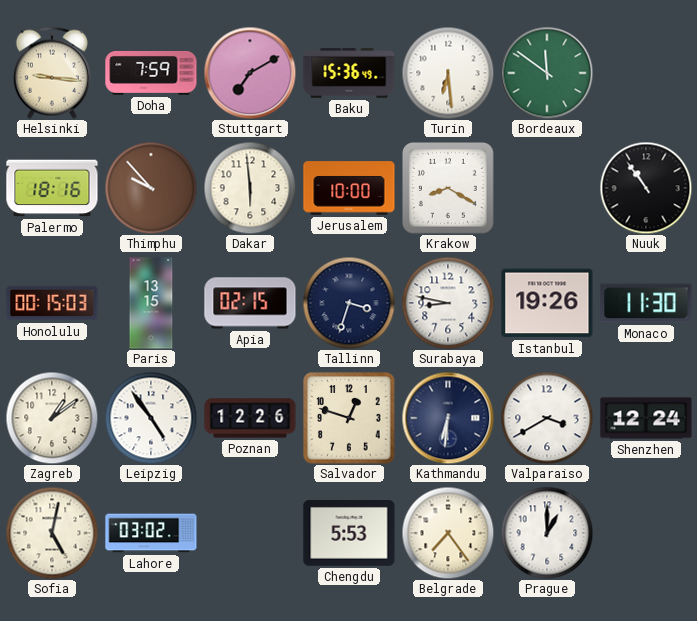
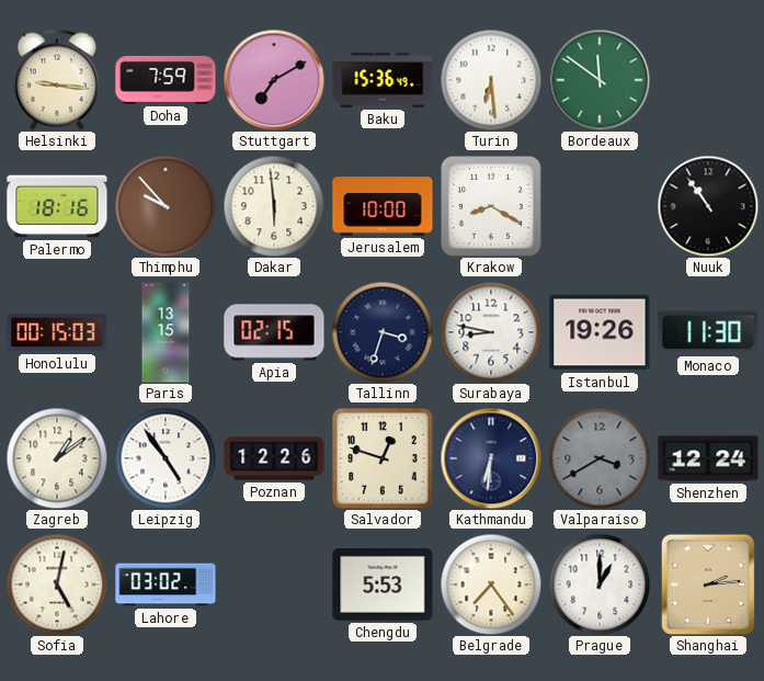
Valparaiso dial: white -> grey (600, 458)
Shanghai: none -> 2:14 (708, 584)
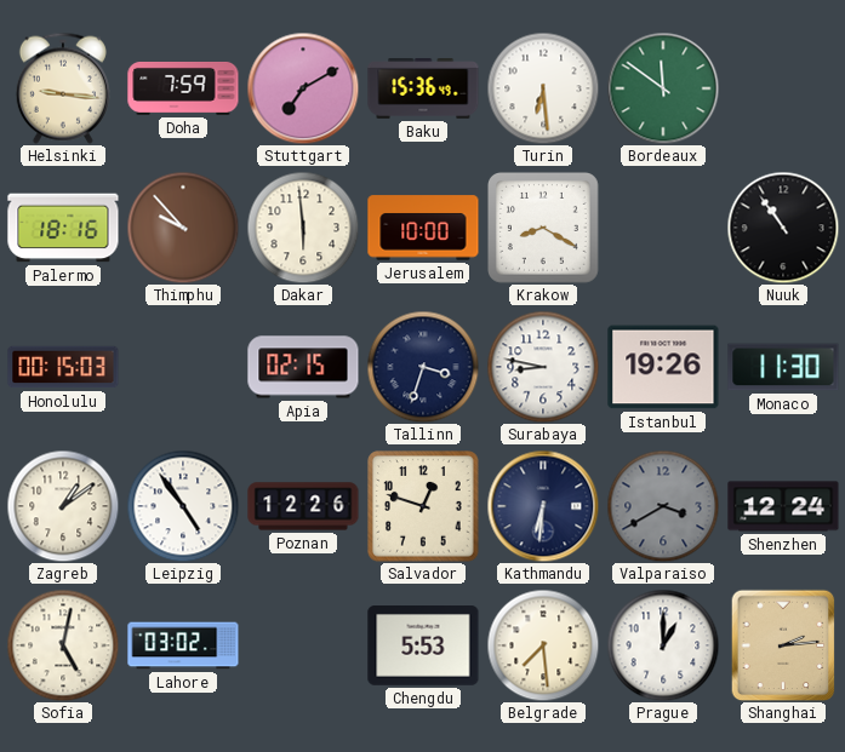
Paris: 13:15 -> none (166, 332)
Belgrade: 7:24 -> 7:29 (543, 645)
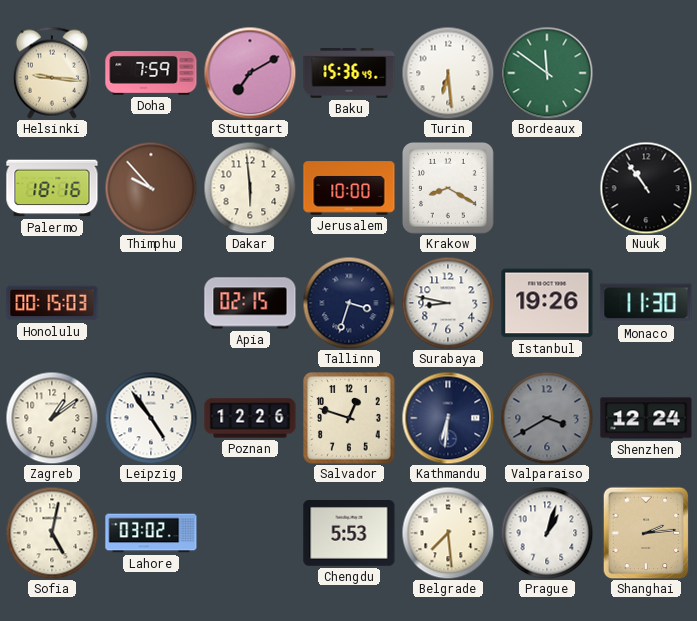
Prague: 1:00 -> 1:03 (547, 533)
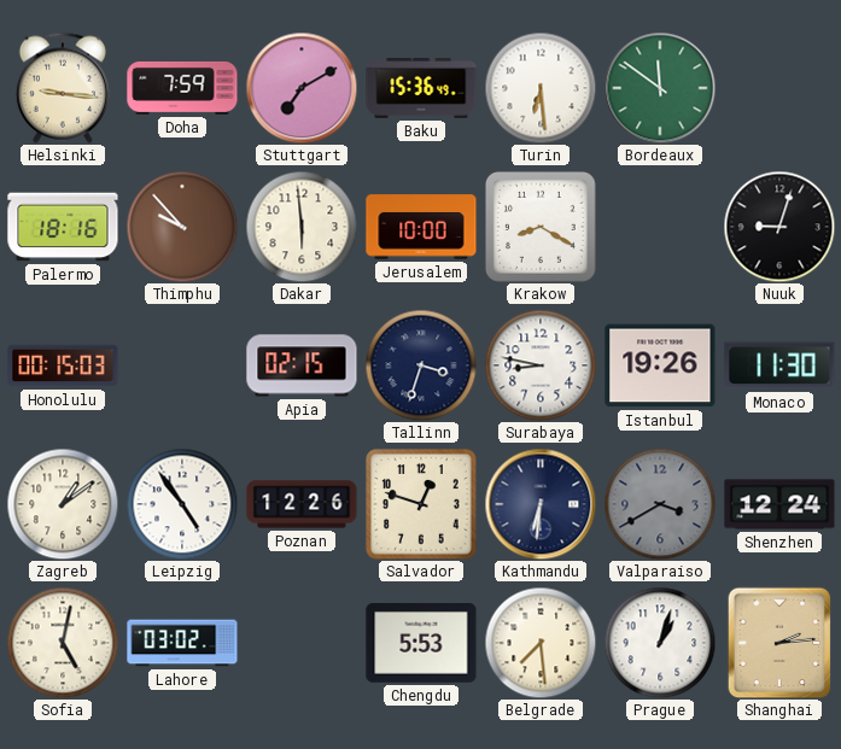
Nuuk: 10:54 -> 9:03 (779, 227)
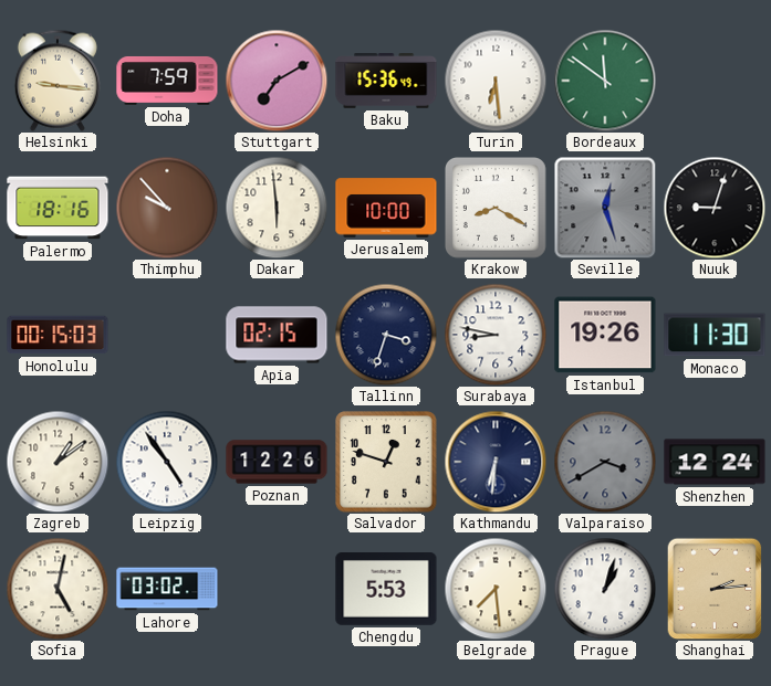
Seville: none -> 12:27 (605, 208)
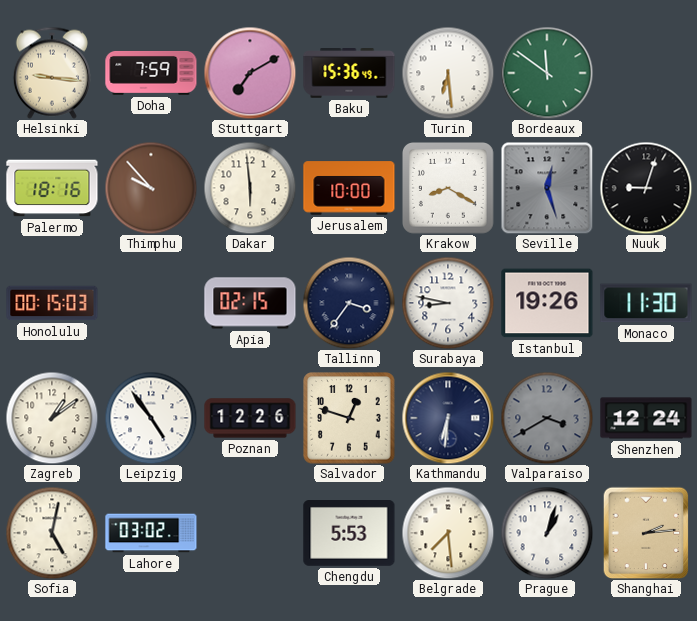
Tallinn: 3:33 -> 3:36 (349, 303)
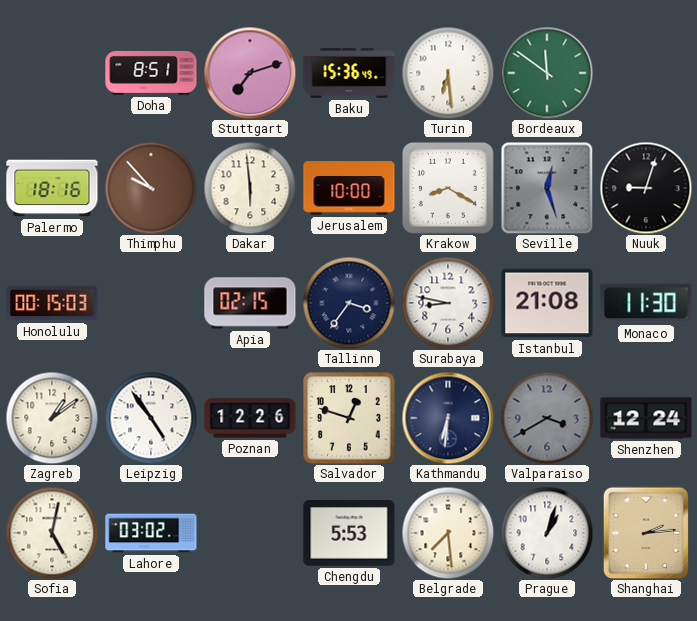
Helsinki: 9:16 -> none (52, 73)
Doha: 7:59 -> 8:51 (151, 73)
Stuttgart: 7:10 -> 7:12 (250, 73)
Istanbul: 19:26 -> 21:08 (547, 303)
